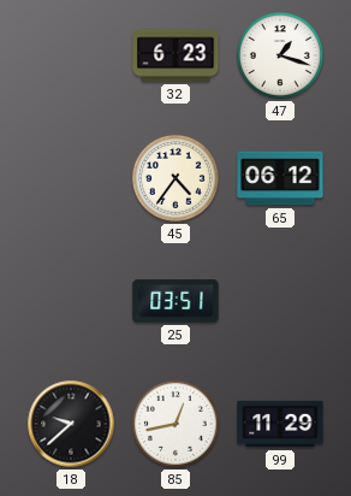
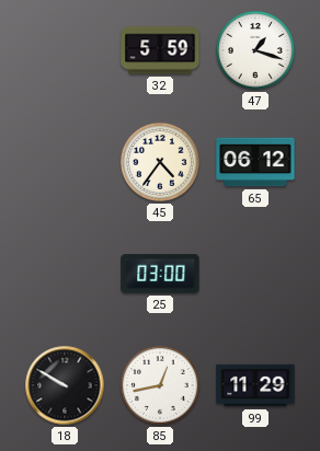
32: 6:23 -> 5:59 (160, 50)
25: 03:51 -> 03:00 (160, 274)
18: 9:38 -> 9:50 (65, 385)
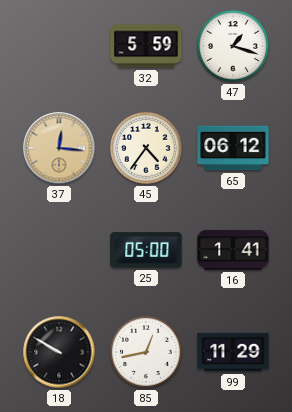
37: none -> 12:16 (59, 148)
25: 03:00 -> 05:00 (146, 250)
16: none -> 1:41 (233, 250)
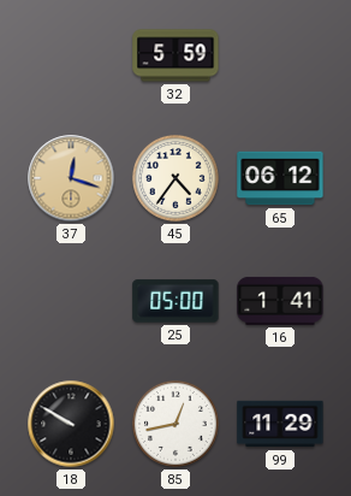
47: 1:18 -> none (233, 46)
37: 12:16 -> 12:18 (71, 178)
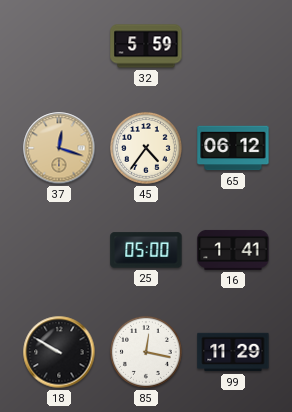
85: 12:43 -> 12:17 (146, 352)
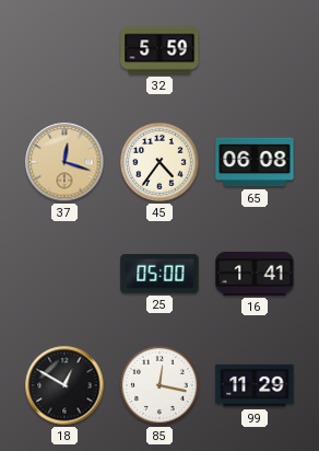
65: 06:12 -> 06:08 (255, 162)
18: 9:50 -> 12:50 (64, 385)
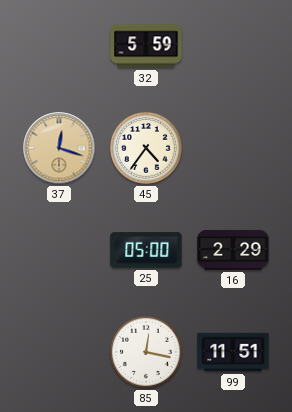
65: 06:08 -> none (255, 162)
16: 1:41 -> 2:29 (233, 250)
18: 12:50 -> none (64, 385)
99: 11:29 -> 11:51 (233, 352)
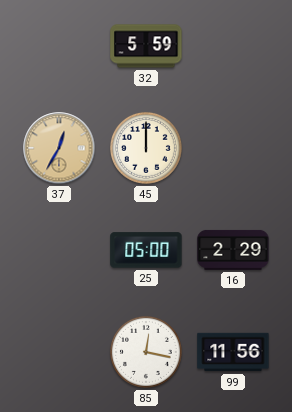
37: 12:18 -> 12:35 (59, 148)
45: 4:36 -> 12:00 (146, 148)
99: 11:51 -> 11:56 (233, 352)
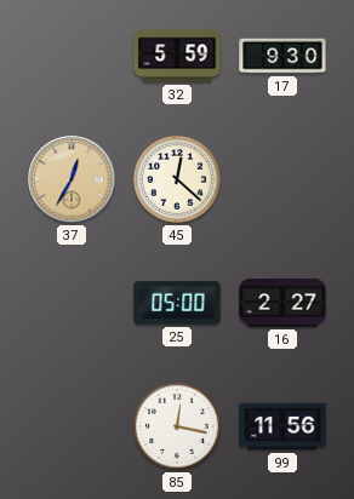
17: none -> 9:30 (282, 56)
45: 12:00 -> 12:22 (177, 179)
16: 2:29 -> 2:27 (282, 303)
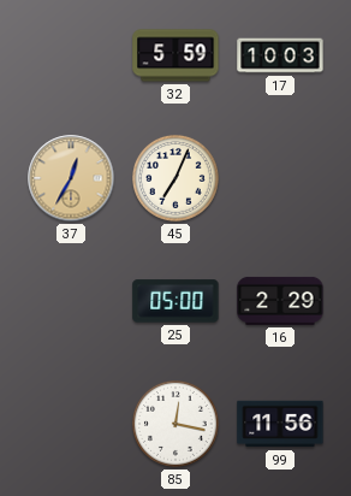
17: 9:30 -> 10:03 (280, 55)
45: 12:22 -> 7:04 (175, 178)
16: 2:27 -> 2:29 (280, 301)
